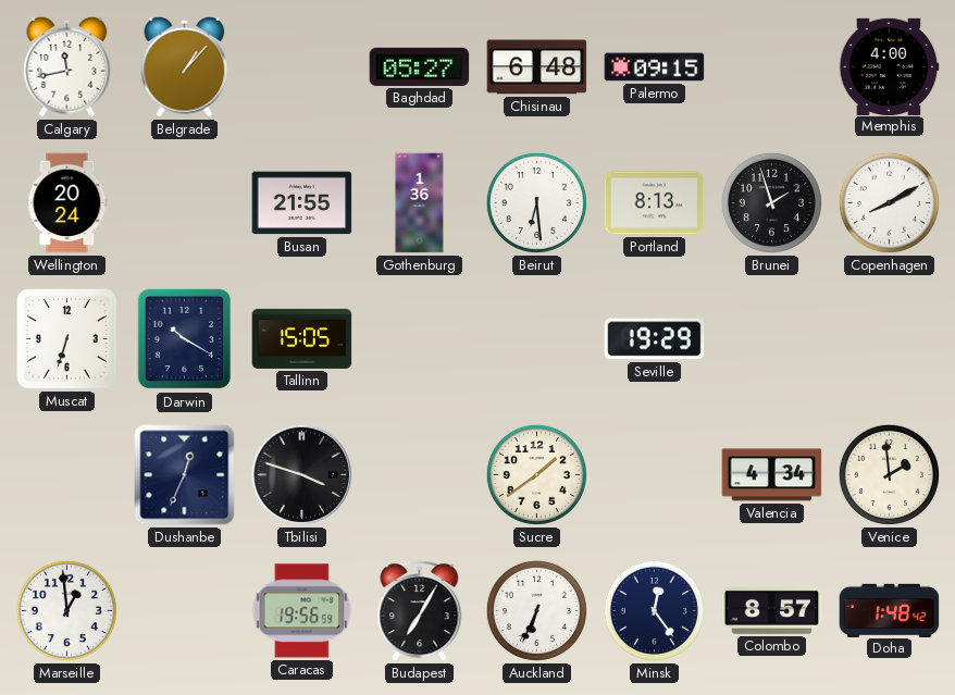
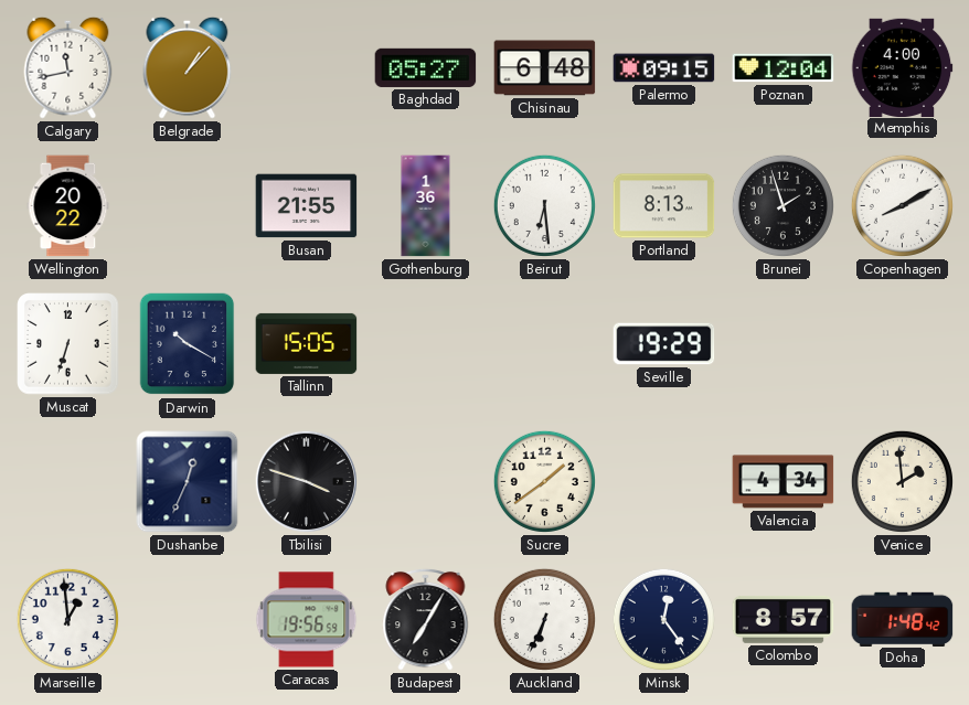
Poznan: none -> 12:04 (784, 68)
Wellington: 20:24 -> 20:22 (68, 206)
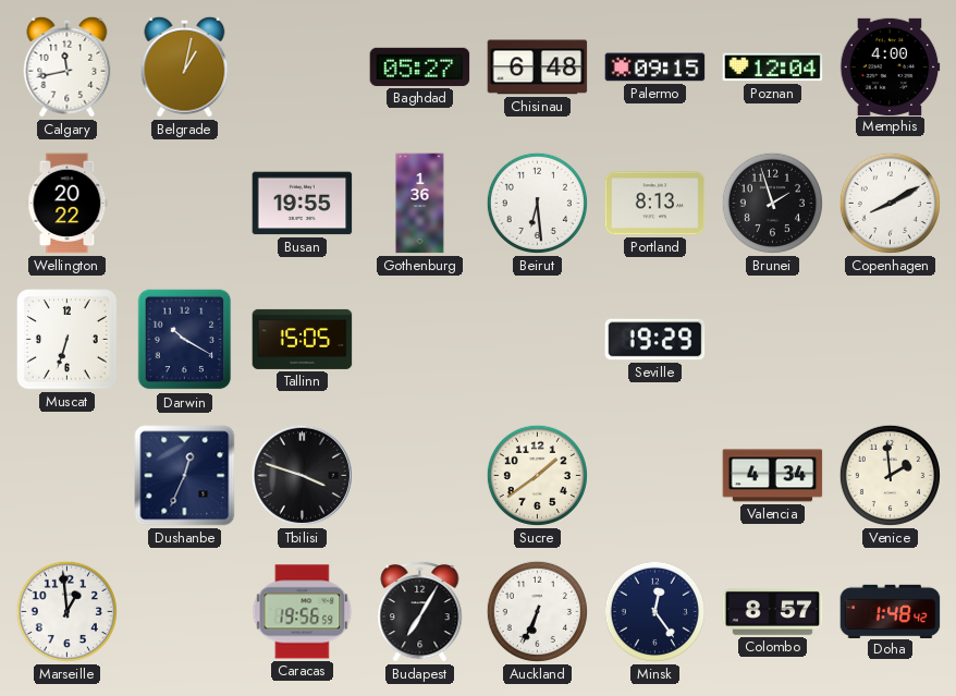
Belgrade: 1:07 -> 1:02 (185, 66)
Busan: 21:55 -> 19:55 (303, 204)
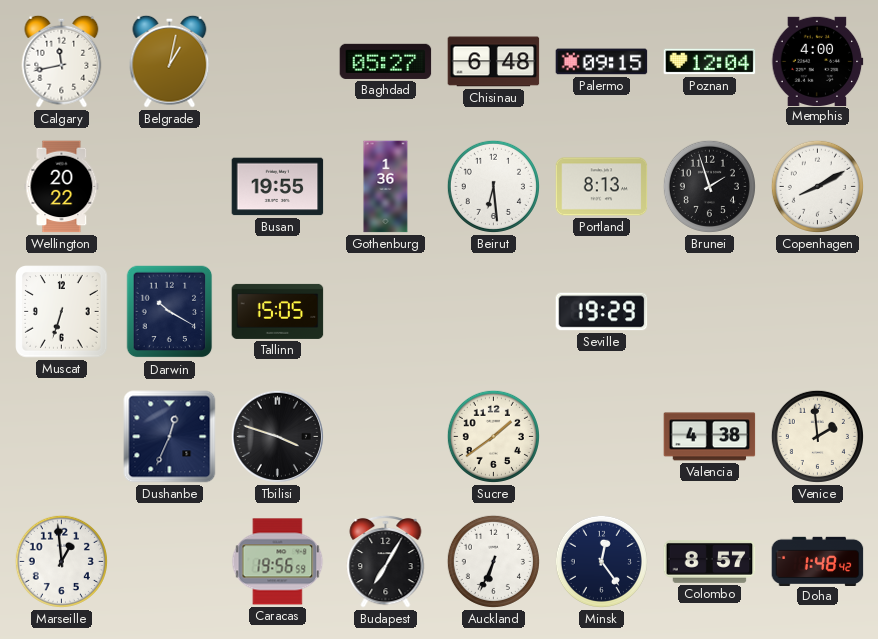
Valencia: 4:34 -> 4:38 (710, 437)
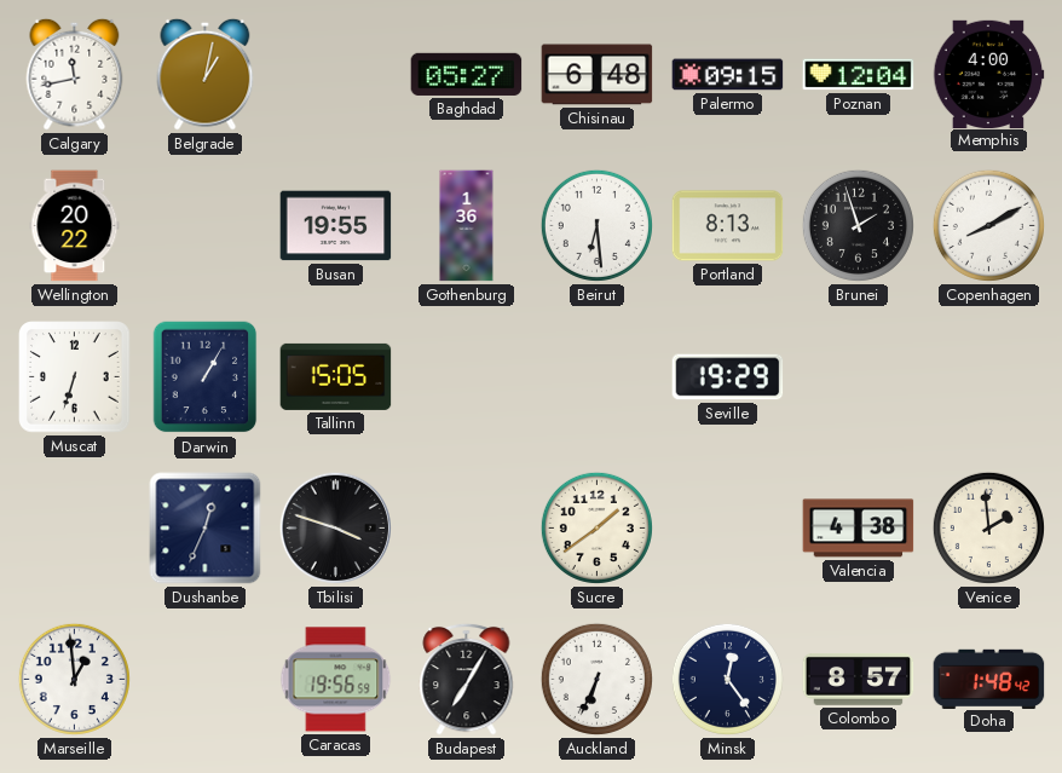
Darwin: 10:20 -> 1:05 (206, 377)
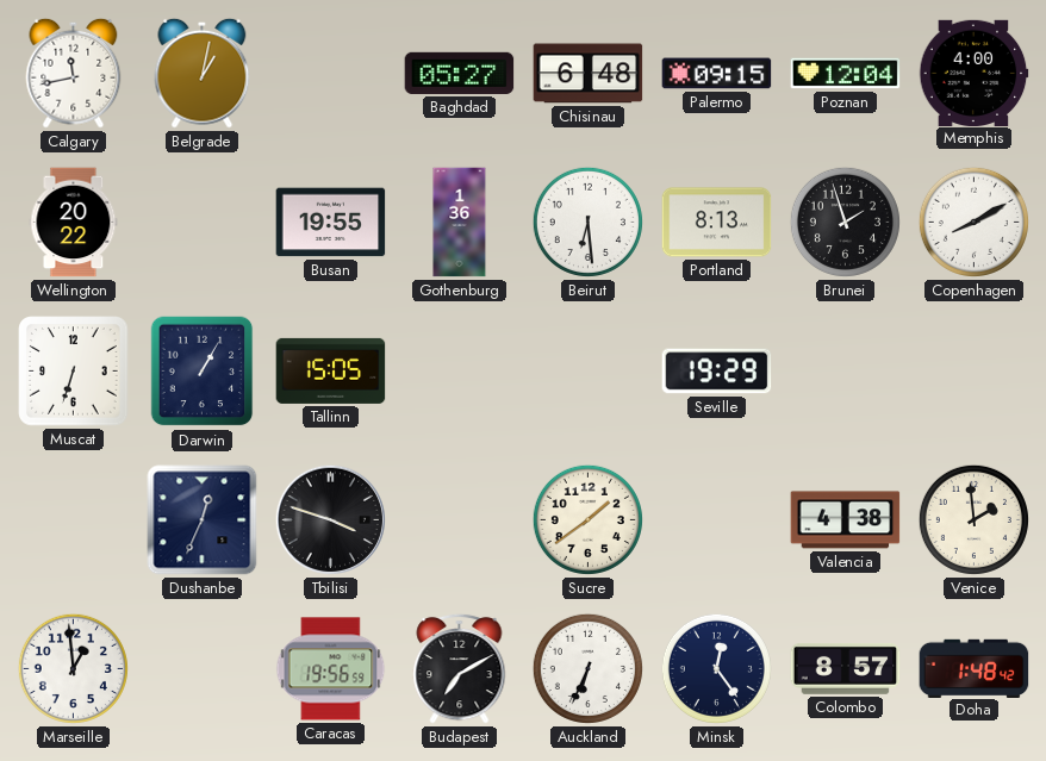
Budapest: 7:05 -> 7:10 (460, 668)
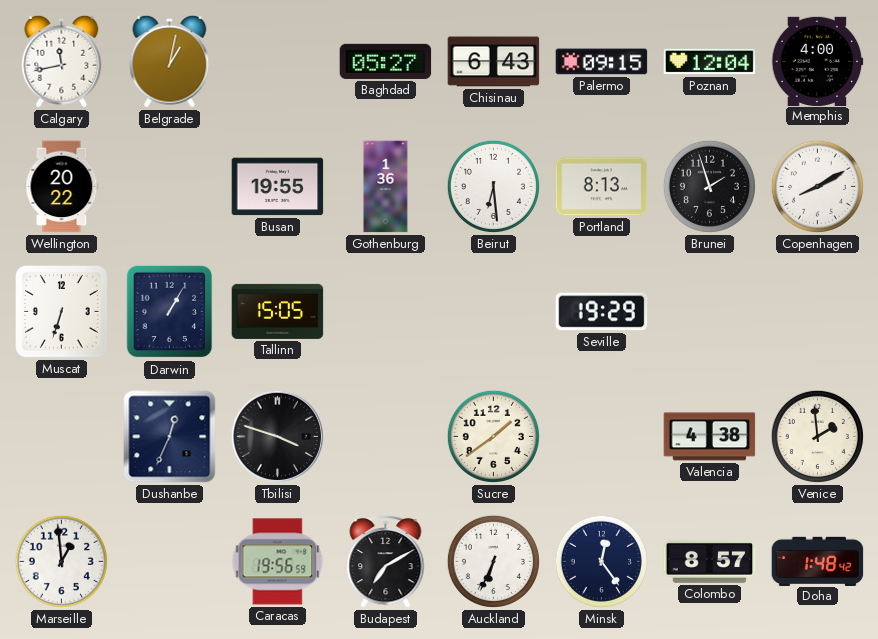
Chisinau: 6:48 -> 6:43 (494, 62)
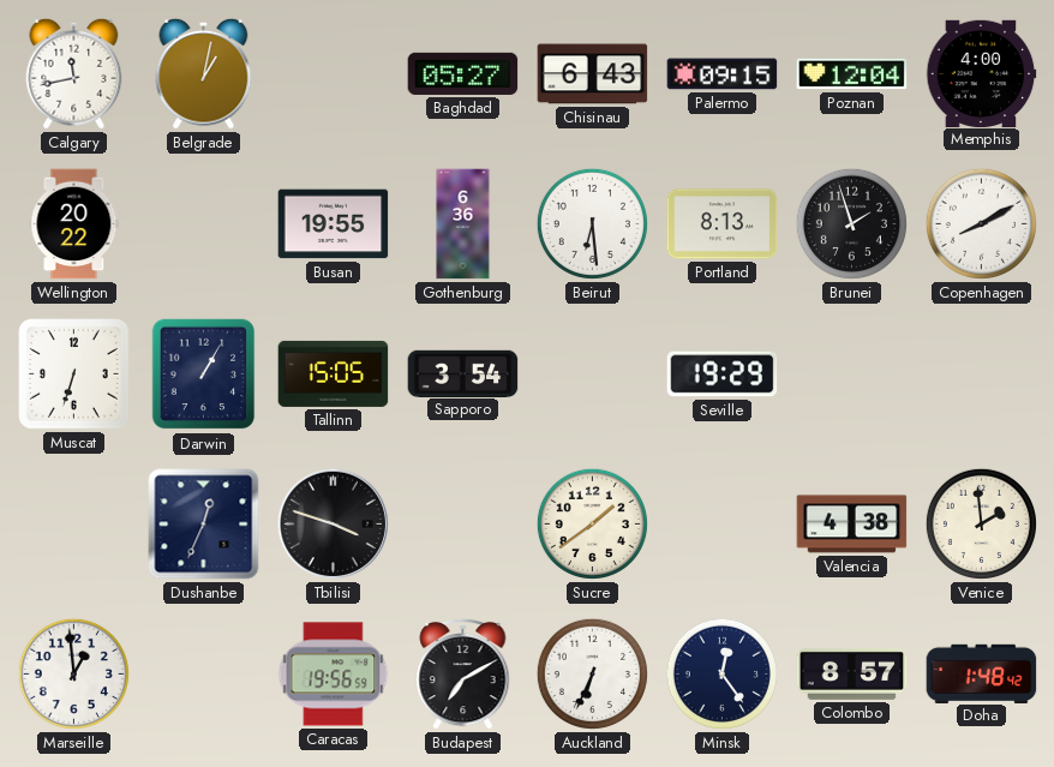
Gothenburg: 1:36 -> 6:36 (463, 224)
Sapporo: none -> 3:54 (463, 373)
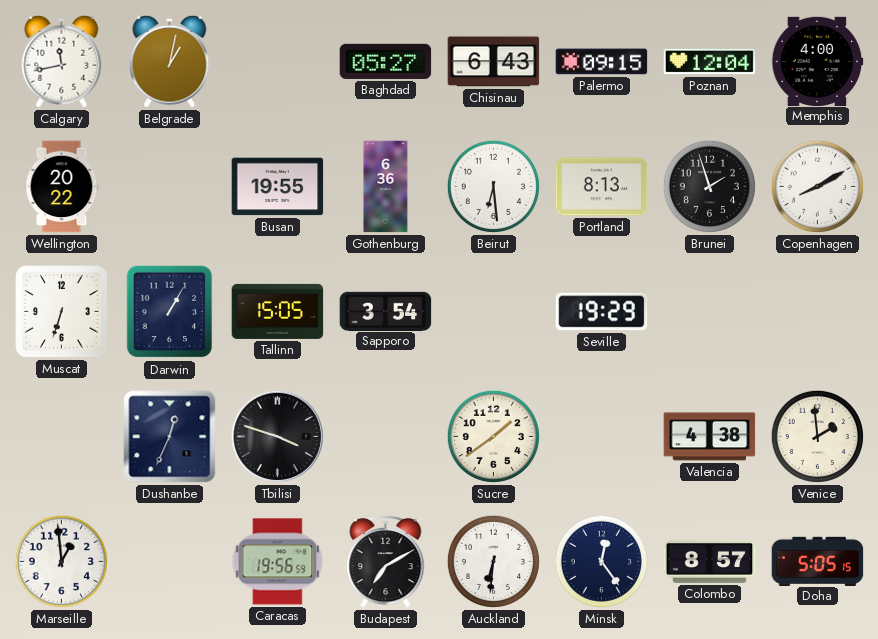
Auckland: 6:34 -> 6:31 (493, 561)
Doha: 1:48 -> 5:05 (818, 561)
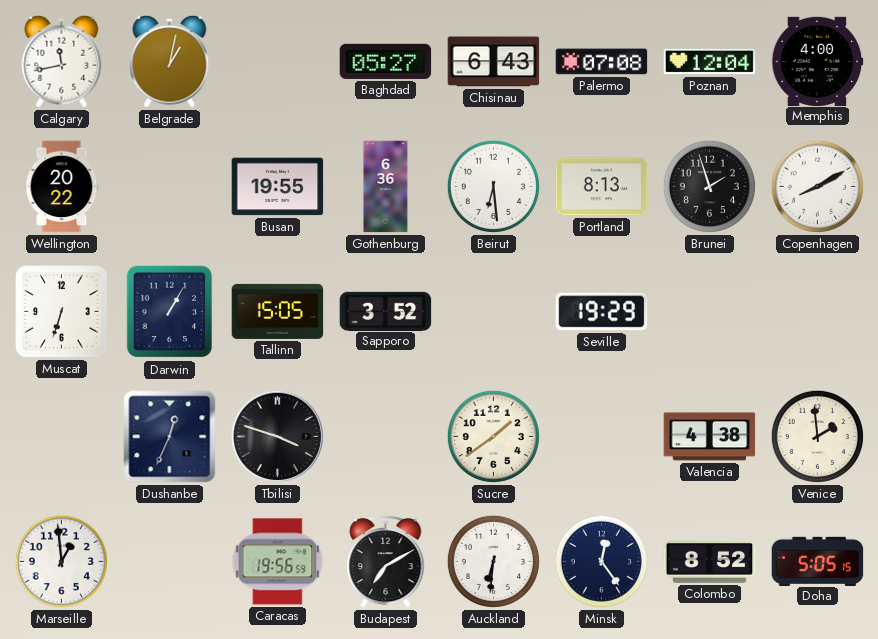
Palermo: 09:15 -> 07:08 (602, 62)
Sapporo: 3:54 -> 3:52 (386, 311)
Colombo: 8:57 -> 8:52 (710, 562)
